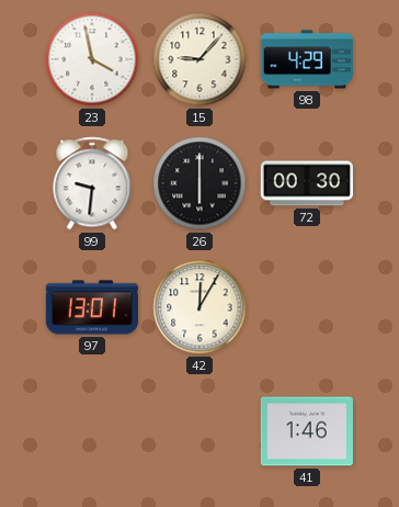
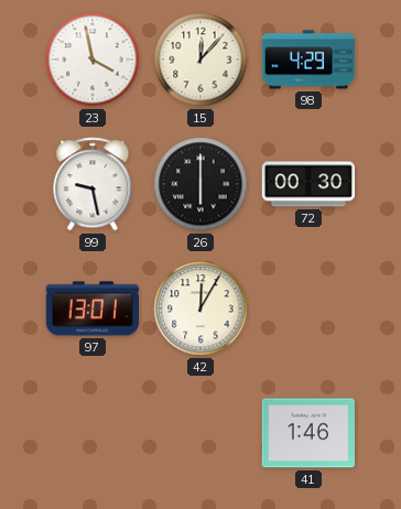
15: 9:07 -> 12:07 (201, 59)
99: 9:31 -> 9:28 (93, 184)
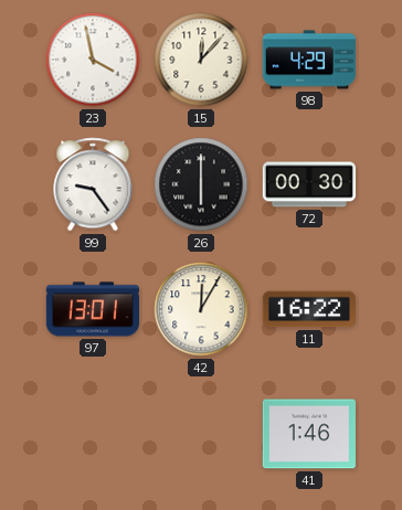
99: 9:28 -> 9:24 (93, 184)
11: none -> 16:22 (309, 309)
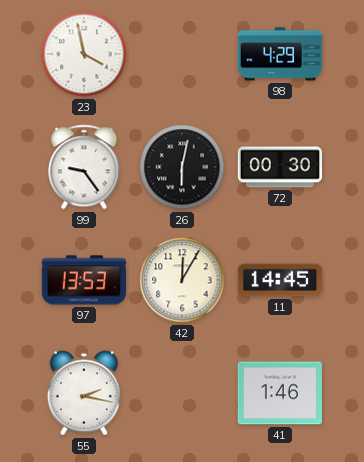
15: 12:07 -> none (201, 60)
26: 6:00 -> 6:02 (182, 167)
97: 13:01 -> 13:53 (83, 280)
11: 16:22 -> 14:45 (280, 280)
55: none -> 2:17 (84, 393)
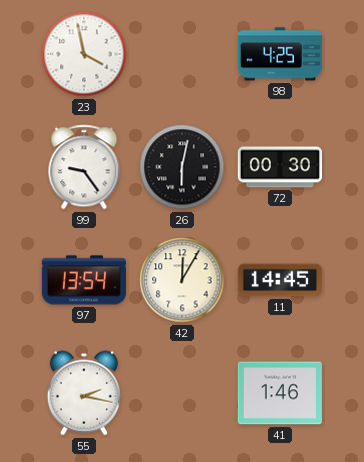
98: 4:29 -> 4:25 (280, 54)
97: 13:53 -> 13:54 (83, 280)
